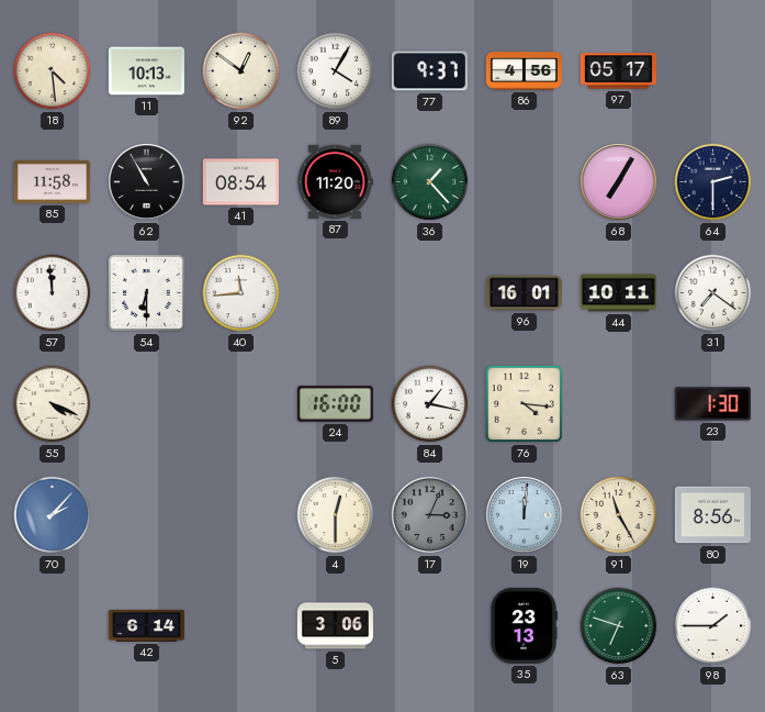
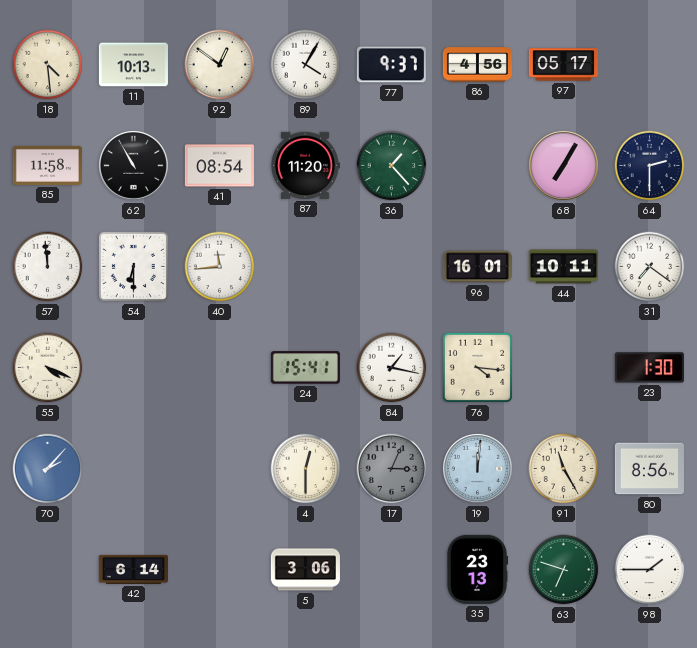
24: 16:00 -> 15:41 (305, 368)
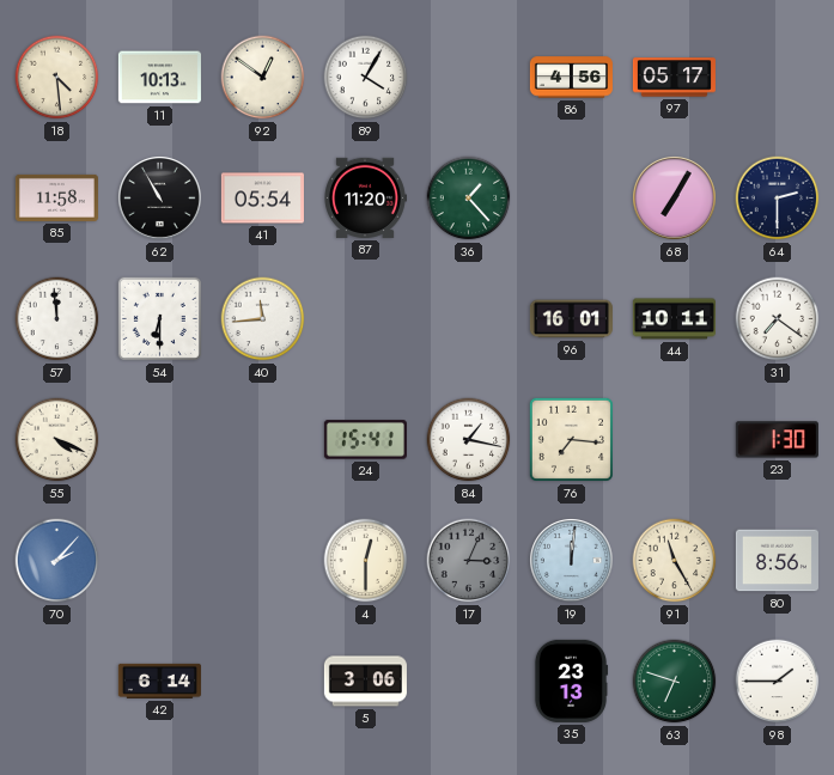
77: 9:37 -> none (391, 65)
41: 08:54 -> 05:54 (262, 199)
76: 4:16 -> 7:16 (571, 439)
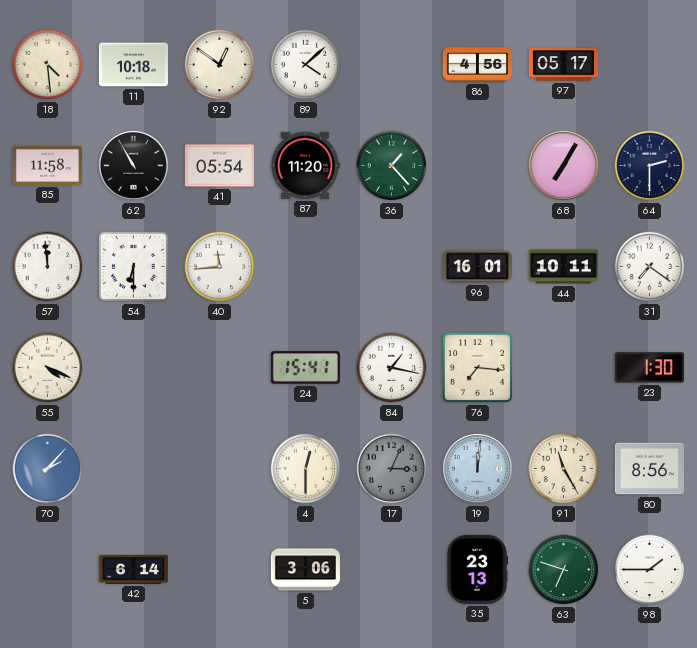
11: 10:13 -> 10:18 (133, 65)
89: 4:05 -> 4:08 (306, 65)
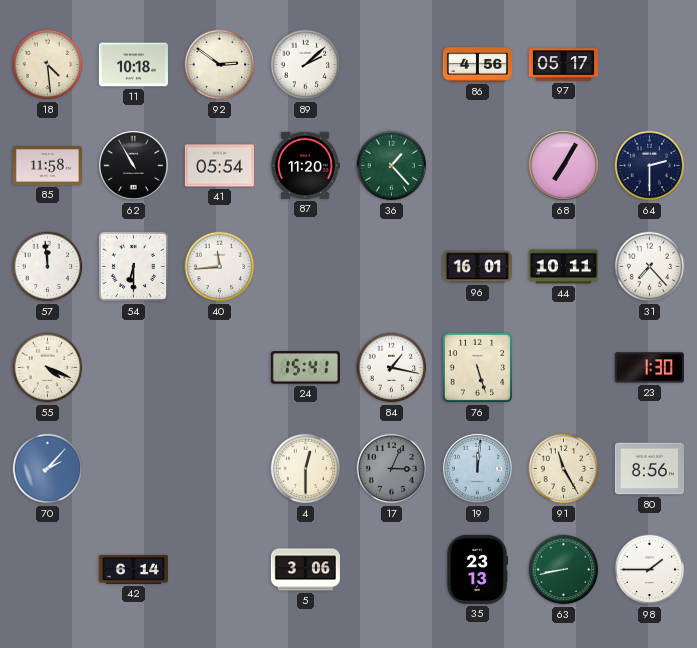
92: 12:51 -> 2:51 (220, 65)
89: 4:08 -> 2:08 (306, 65)
31: 7:21 -> 7:23 (650, 267)
76: 7:16 -> 5:27 (477, 367)
63: 6:48 -> 8:43 (564, 570)
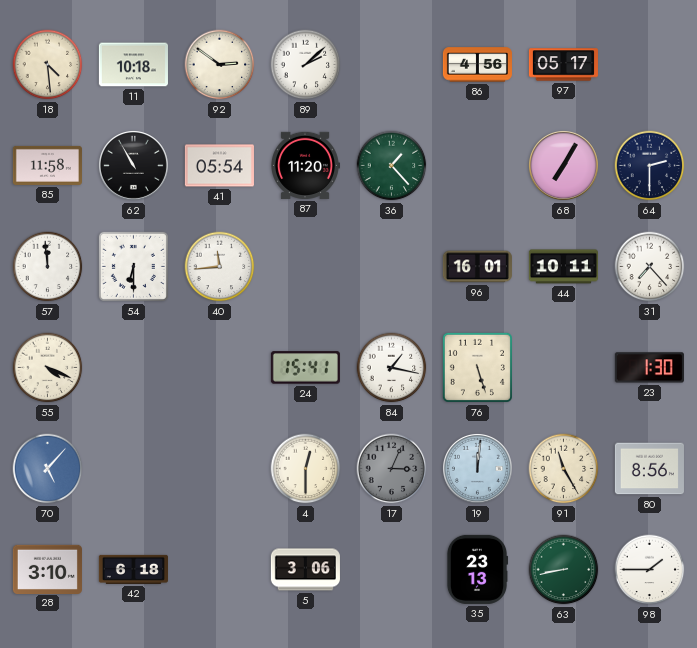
70: 2:07 -> 5:07 (48, 469)
28: none -> 3:10 (47, 569)
42: 6:14 -> 6:18 (133, 569)
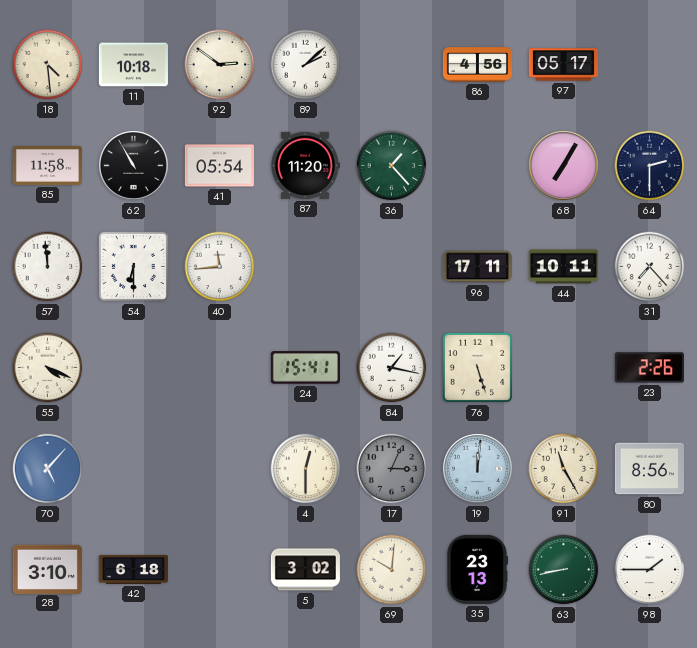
96: 16:01 -> 17:11 (477, 267)
23: 1:30 -> 2:26 (649, 368)
5: 3:06 -> 3:02 (305, 570)
69: none -> 10:01 (392, 570)
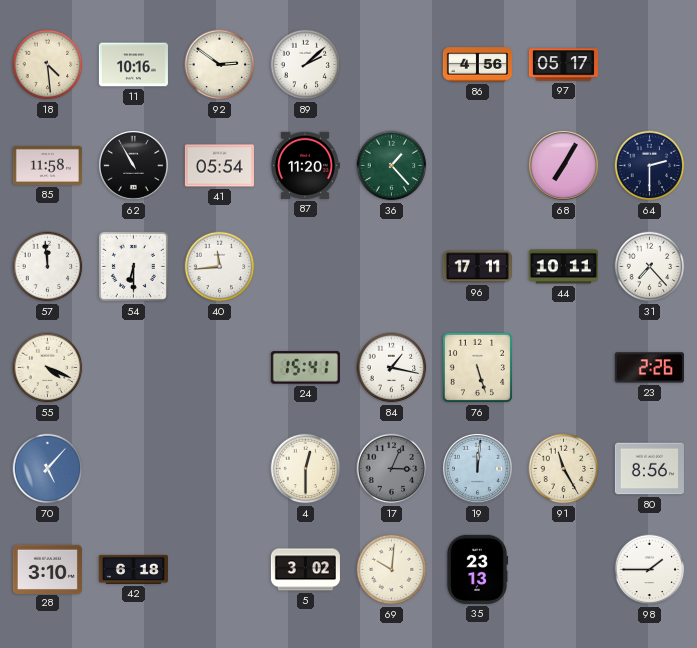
11: 10:18 -> 10:16 (133, 65)
63: 8:43 -> none (564, 570)
